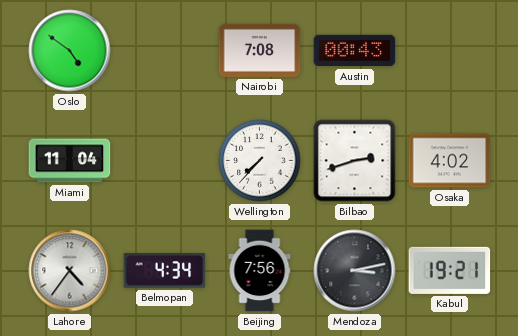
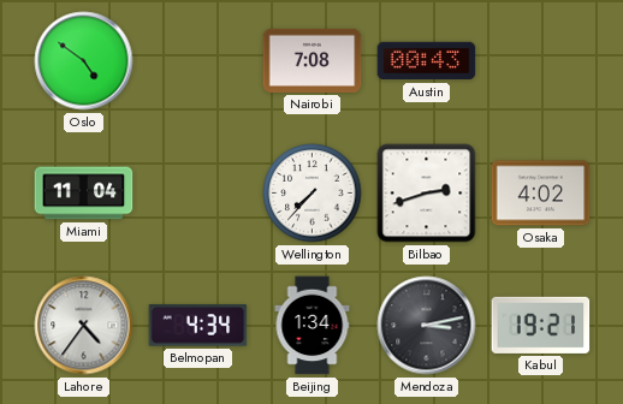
Beijing: 7:56 -> 1:34 (313, 326)
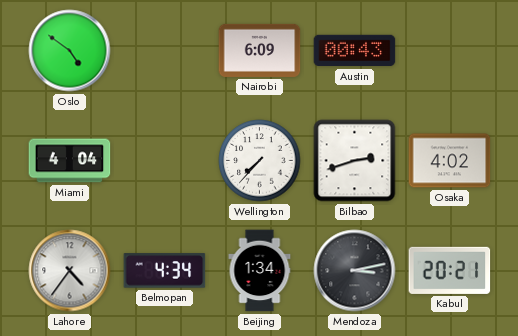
Nairobi: 7:08 -> 6:09 (260, 50)
Miami: 11:04 -> 4:04 (70, 161)
Kabul: 19:21 -> 20:21 (450, 270)
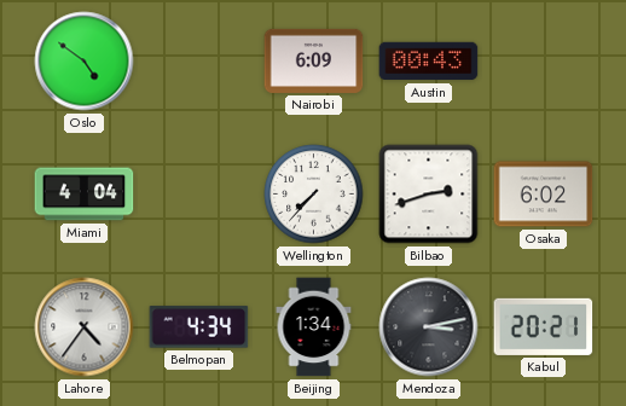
Osaka: 4:02 -> 6:02 (544, 195)
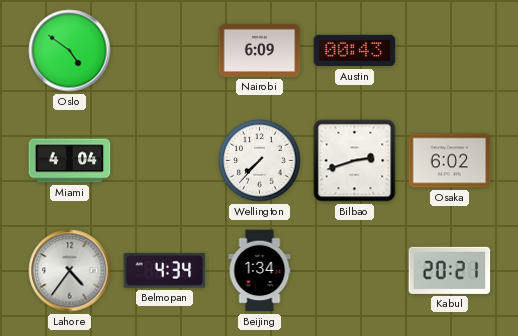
Mendoza: 3:13 -> none (429, 327)
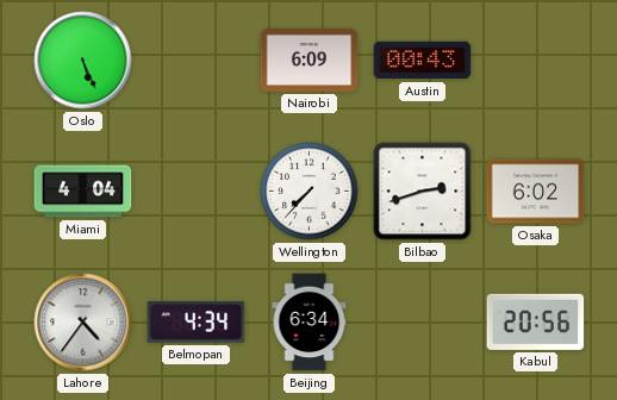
Oslo: 4:51 -> 5:26 (83, 61)
Beijing: 1:34 -> 6:34 (310, 323)
Kabul: 20:21 -> 20:56 (536, 321)
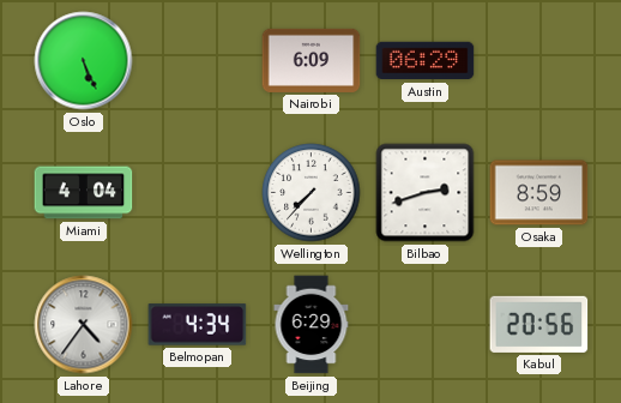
Austin: 00:43 -> 06:29 (426, 61)
Osaka: 6:02 -> 8:59 (539, 193)
Beijing: 6:34 -> 6:29 (312, 325)
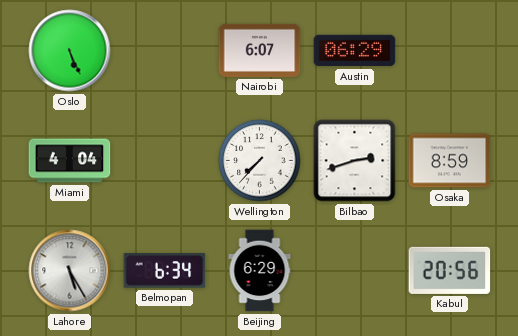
Nairobi: 6:09 -> 6:07 (260, 50)
Lahore: 4:36 -> 5:25 (70, 271)
Belmopan: 4:34 -> 6:34 (165, 271)
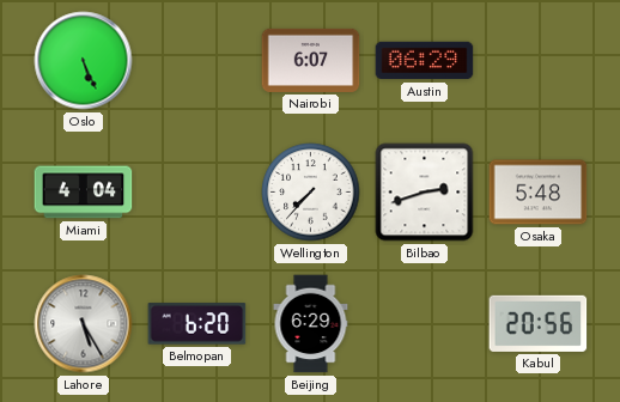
Osaka: 8:59 -> 5:48 (539, 193)
Belmopan: 6:34 -> 6:20 (197, 324)
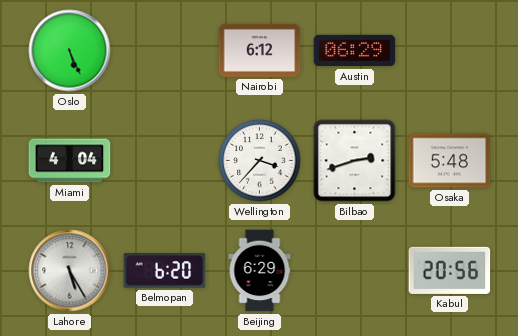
Nairobi: 6:07 -> 6:12 (260, 50)
Wellington: 7:37 -> 3:37 (260, 161)
